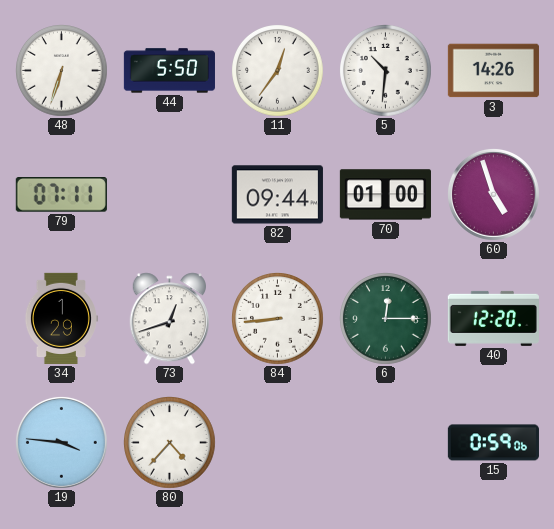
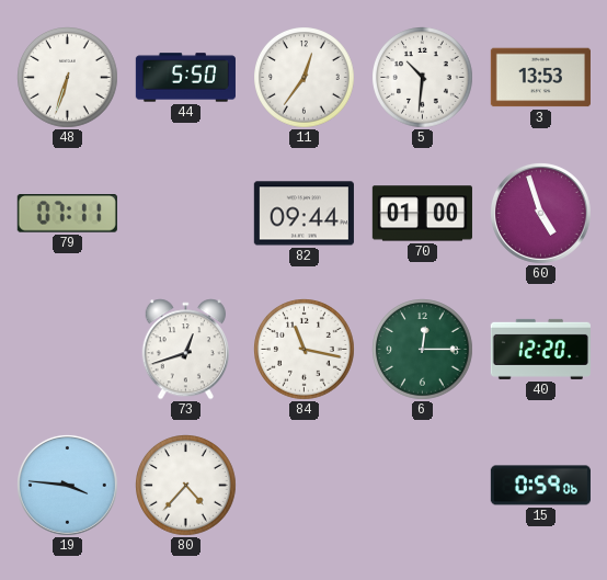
3: 14:26 -> 13:53 (540, 78)
34: 1:29 -> none (61, 318)
84: 8:44 -> 11:17 (305, 350)
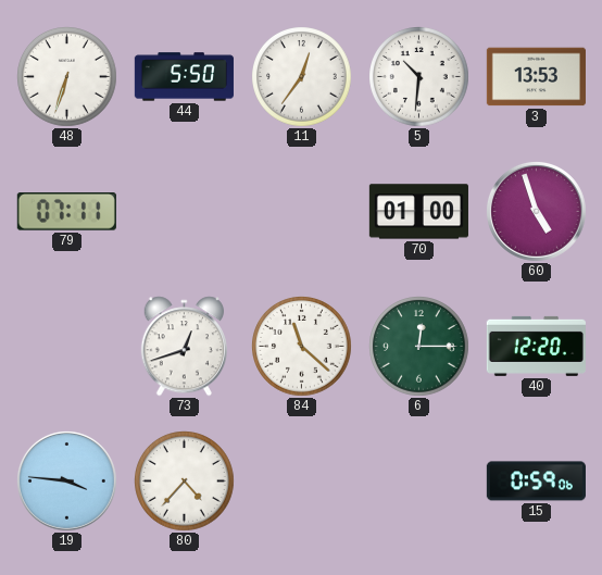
82: 09:44 -> none (303, 214)
84: 11:17 -> 11:22 (302, 347)
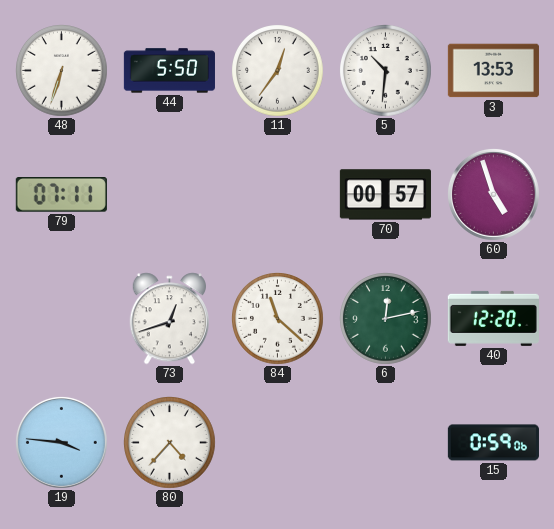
70: 01:00 -> 00:57 (385, 195)
6: 12:15 -> 12:13 (386, 319)
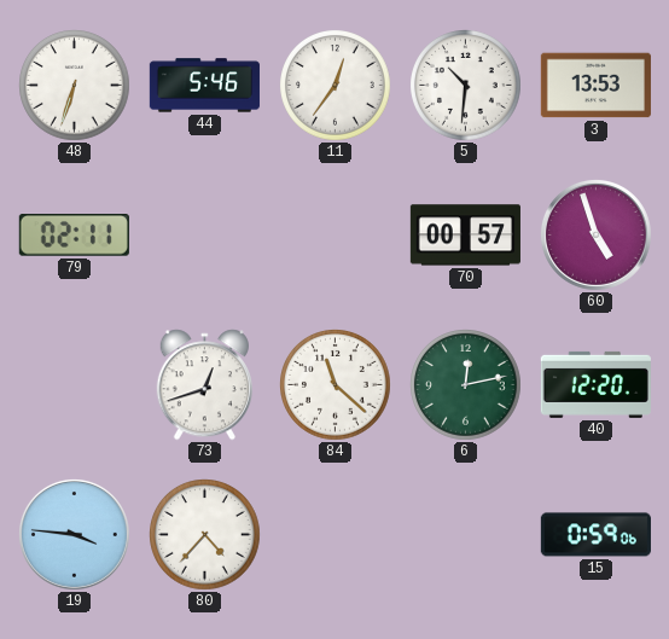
44: 5:50 -> 5:46 (204, 86)
79: 07:11 -> 02:11 (74, 236)
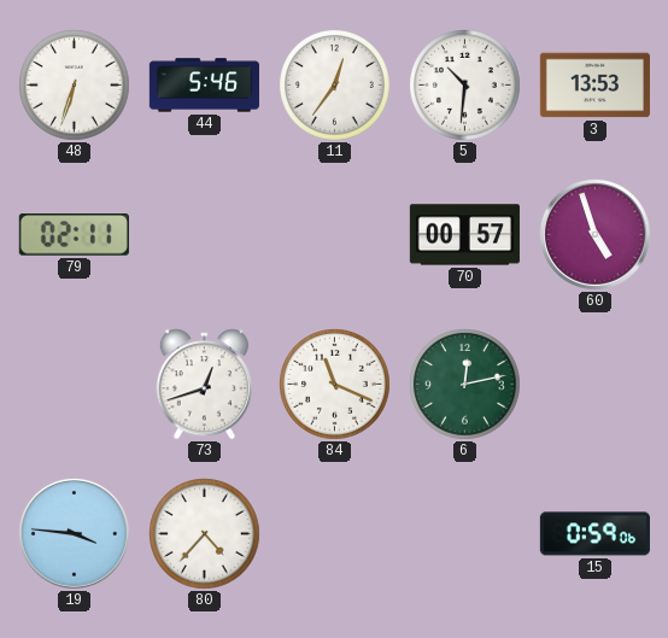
84: 11:22 -> 11:19 (335, 385)
40: 12:20 -> none (595, 384)
